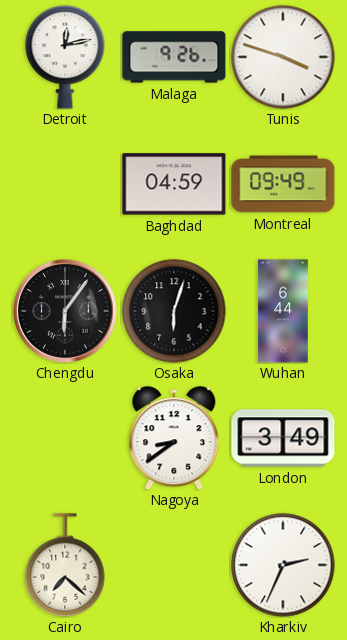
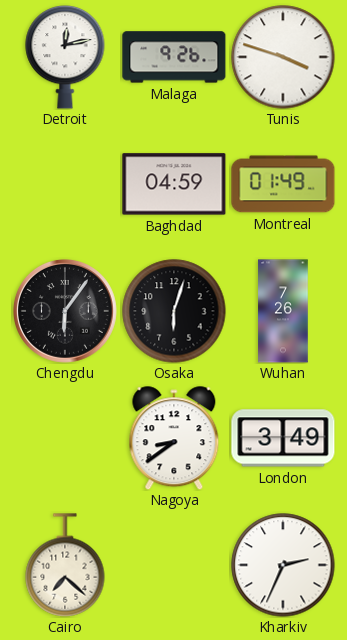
Montreal: 09:49 -> 01:49 (283, 184)
Wuhan: 6:44 -> 7:26 (283, 311)
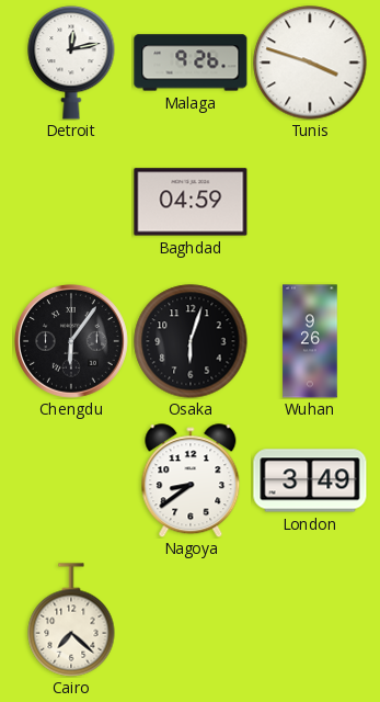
Montreal: 01:49 -> none (283, 184)
Wuhan: 7:26 -> 9:26 (310, 341)
Kharkiv: 2:34 -> none (283, 565)
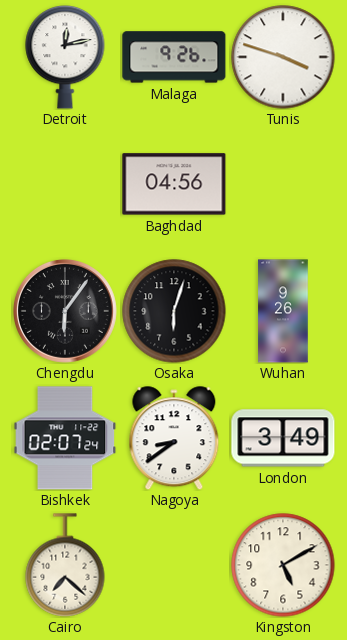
Baghdad: 04:59 -> 04:56 (174, 184)
Bishkek: none -> 02:07 (65, 438)
Kingston: none -> 5:10 (283, 565)
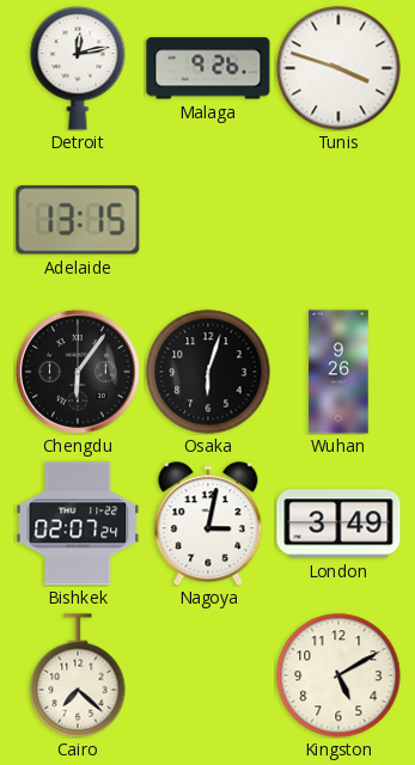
Adelaide: none -> 13:15 (78, 220)
Baghdad: 04:56 -> none (174, 184)
Nagoya: 8:39 -> 3:02 (208, 524)
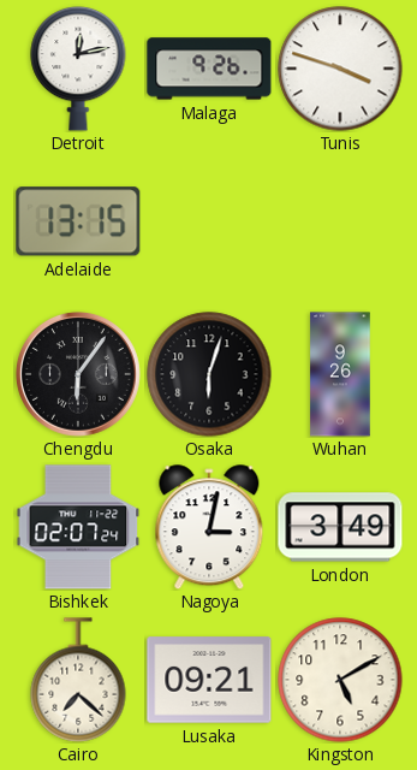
Lusaka: none -> 09:21 (209, 680)
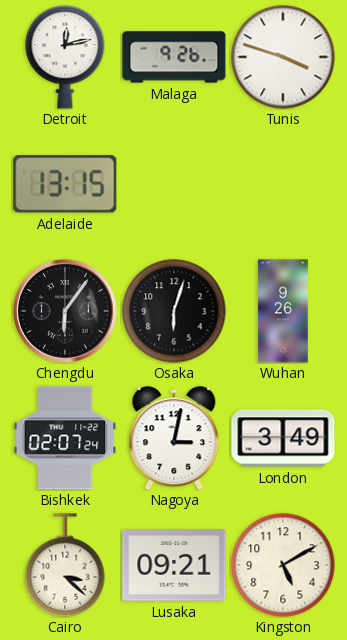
Cairo: 7:22 -> 3:22 (65, 565)
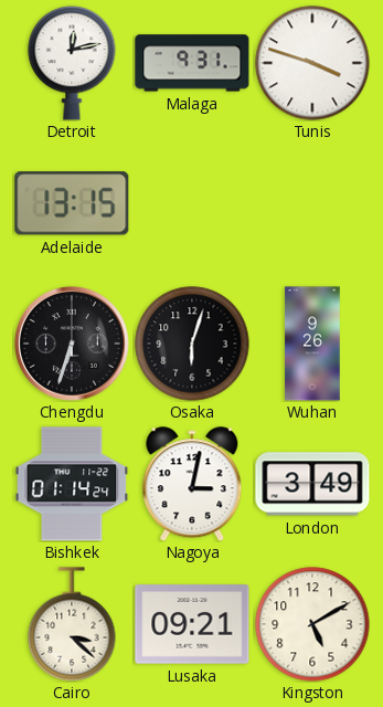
Malaga: 9:26 -> 9:31 (192, 63)
Chengdu: 6:06 -> 6:33 (72, 344)
Bishkek: 02:07 -> 01:14 (72, 484)
